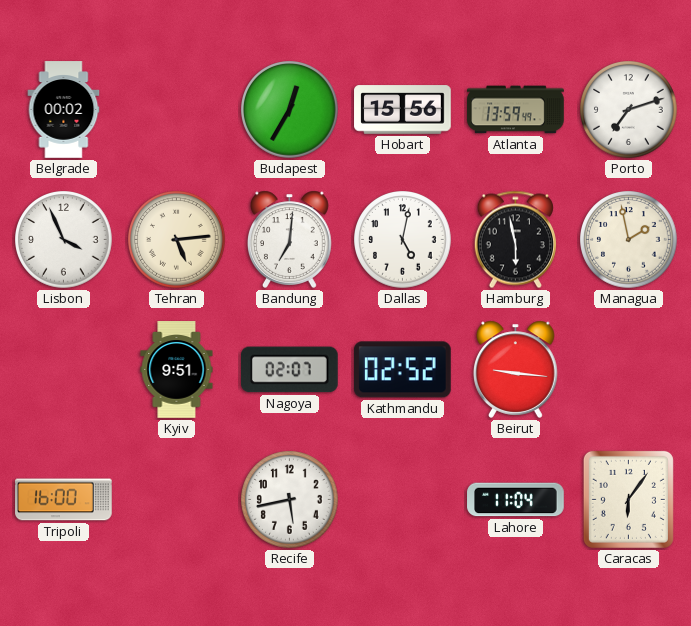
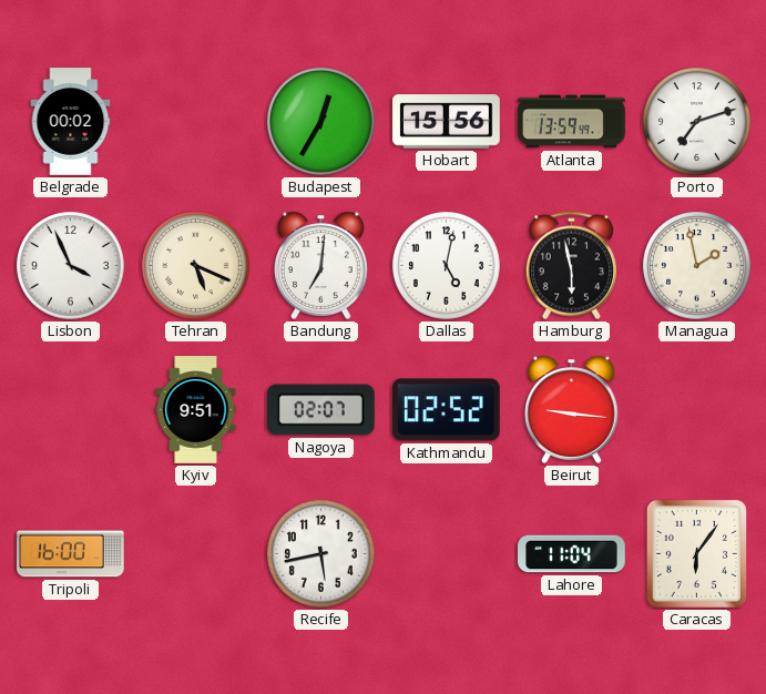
Tehran: 5:14 -> 5:19 (196, 266)
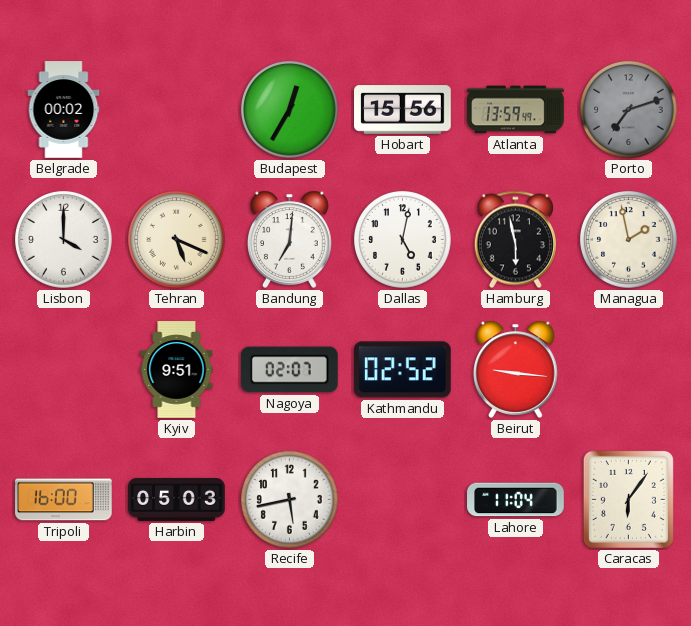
Porto dial: white -> grey (629, 110)
Lisbon: 3:56 -> 4:00 (64, 240)
Harbin: none -> 05:03 (177, 499)
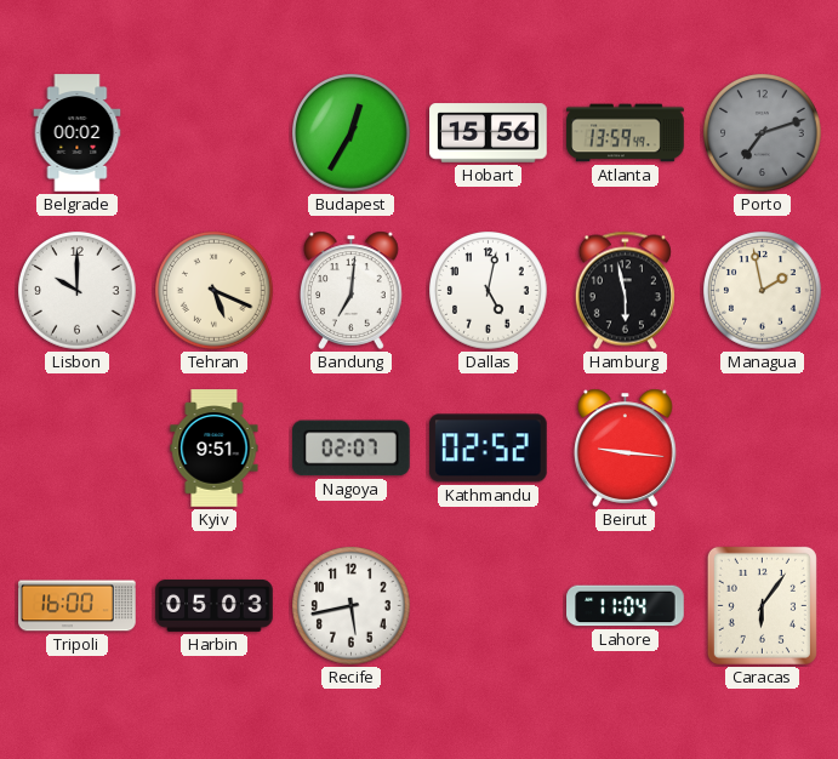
Lisbon: 4:00 -> 10:00 (78, 291)
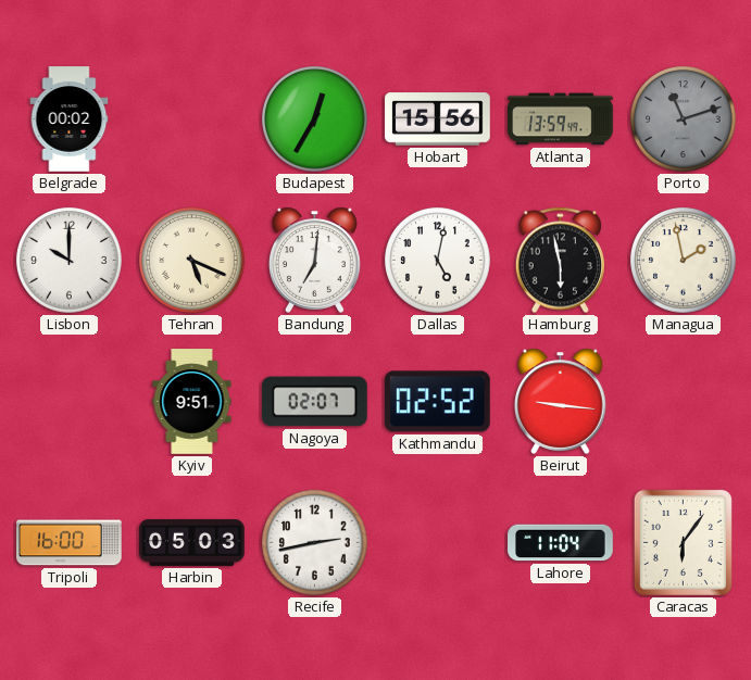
Porto: 7:12 -> 11:12 (684, 119)
Recife: 5:43 -> 2:43 (315, 543)
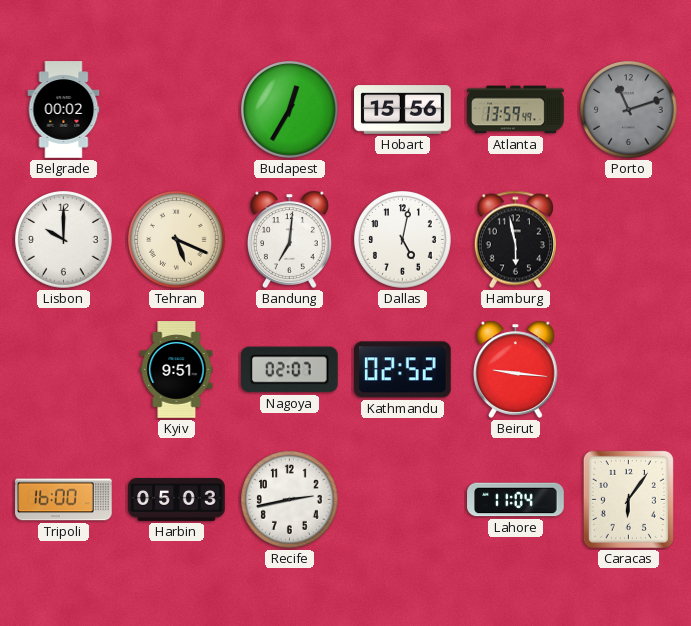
Managua: 1:58 -> none (684, 261)
